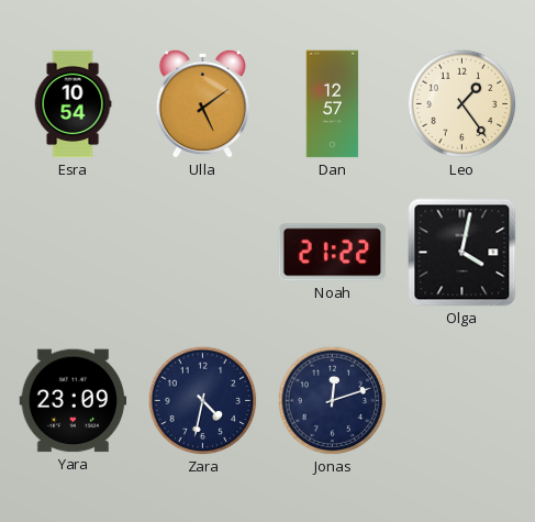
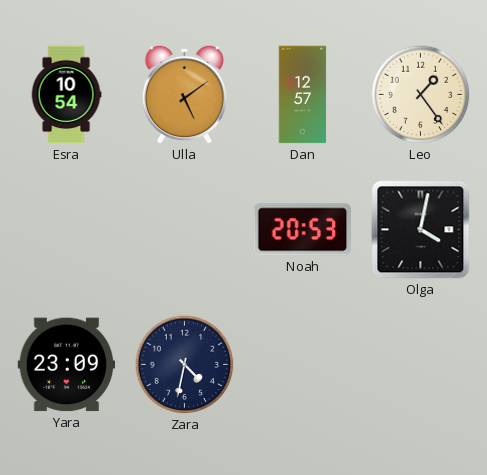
Noah: 21:22 -> 20:53 (303, 230)
Jonas: 12:12 -> none (333, 401)
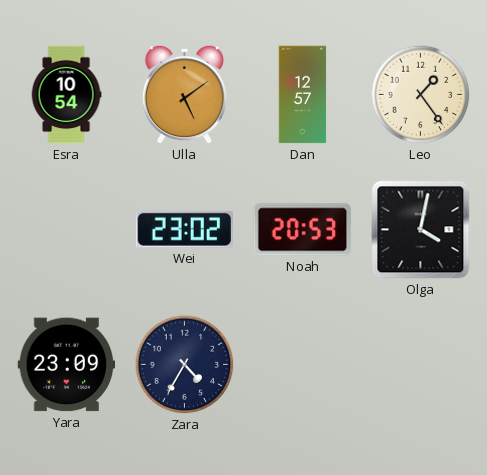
Wei: none -> 23:02 (184, 229)
Zara: 4:32 -> 4:35 (185, 365)
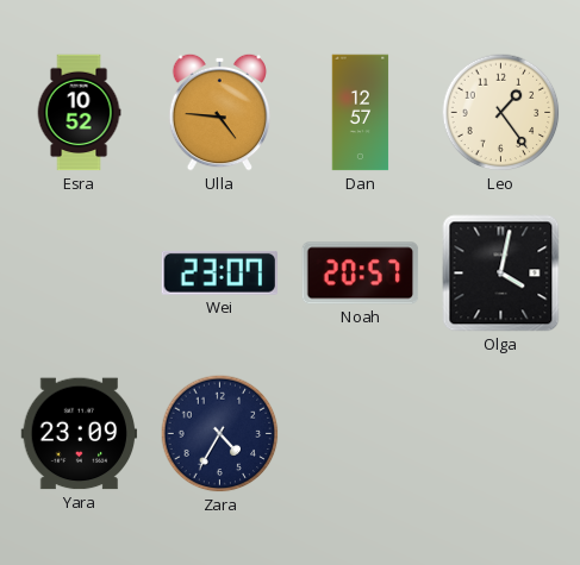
Esra: 10:54 -> 10:52 (79, 113)
Ulla: 5:09 -> 4:46 (220, 112)
Wei: 23:02 -> 23:07 (219, 272)
Noah: 20:53 -> 20:57 (361, 274)
